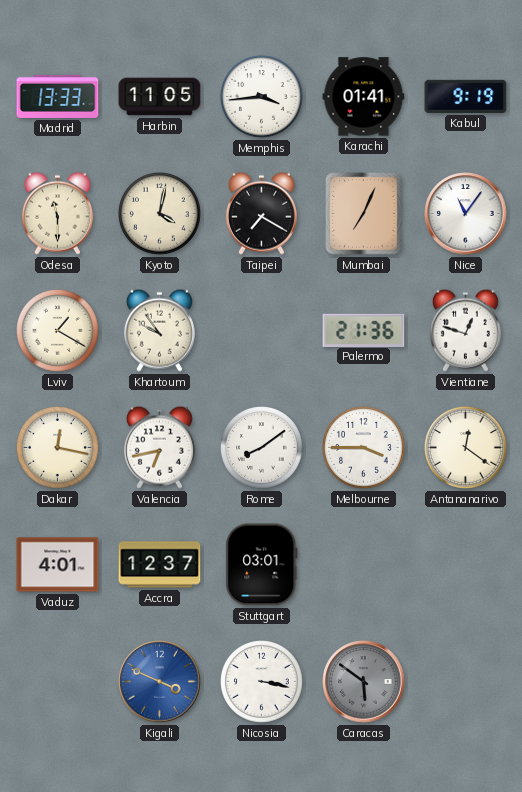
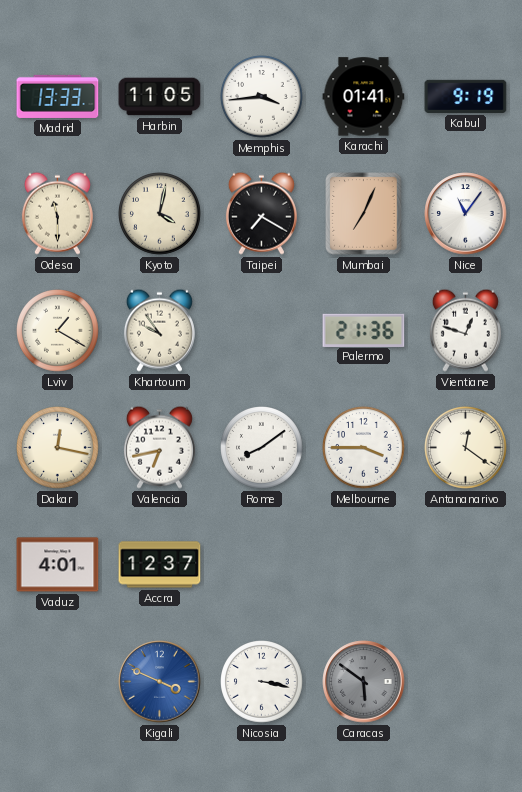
Stuttgart: 03:01 -> none (262, 565)
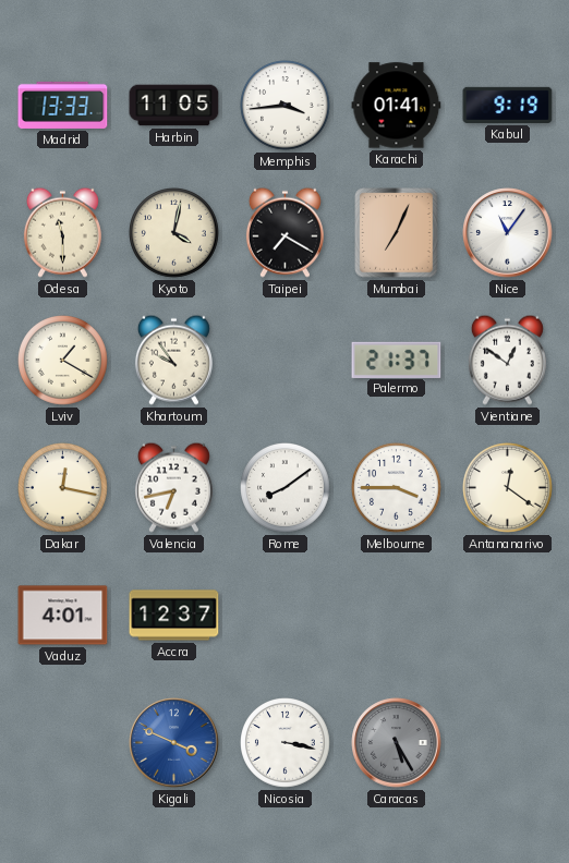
Palermo: 21:36 -> 21:37 (397, 360)
Vientiane: 12:48 -> 12:51 (507, 360)
Caracas: 5:51 -> 5:25 (397, 743)
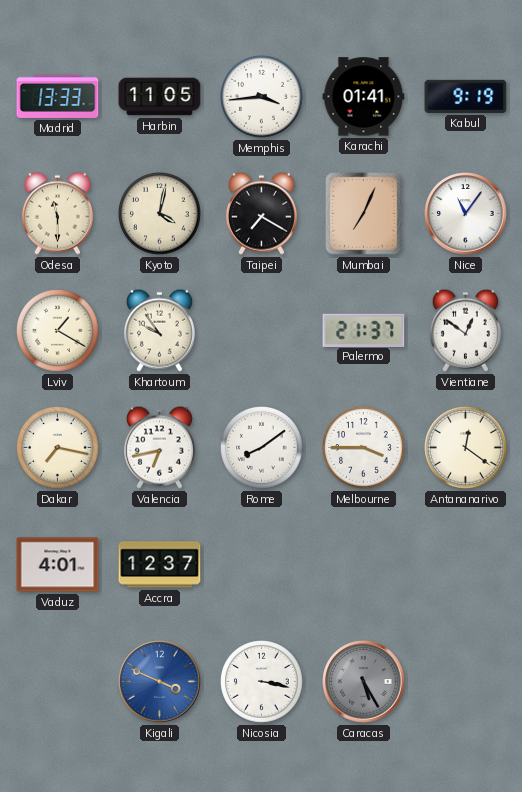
Dakar: 12:17 -> 7:17 (58, 448)
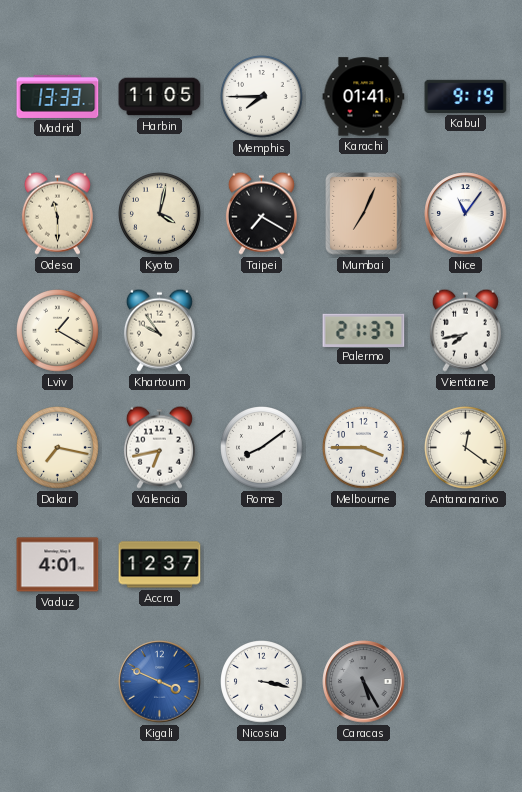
Memphis: 3:44 -> 7:45 (262, 97)
Vientiane: 12:51 -> 7:43 (465, 330)
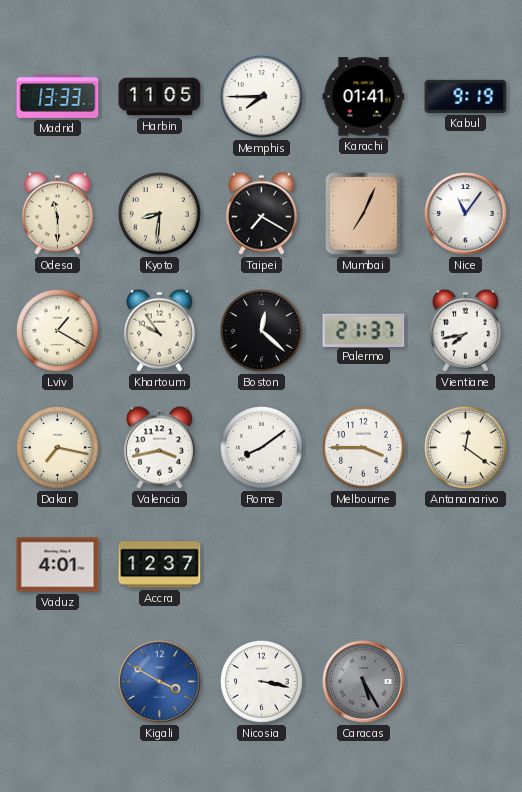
Kyoto: 4:02 -> 8:31 (160, 214)
Boston: none -> 12:22 (262, 331)
Valencia: 6:43 -> 3:43 (159, 447)
Kigali: 3:49 -> 3:50 (160, 682)
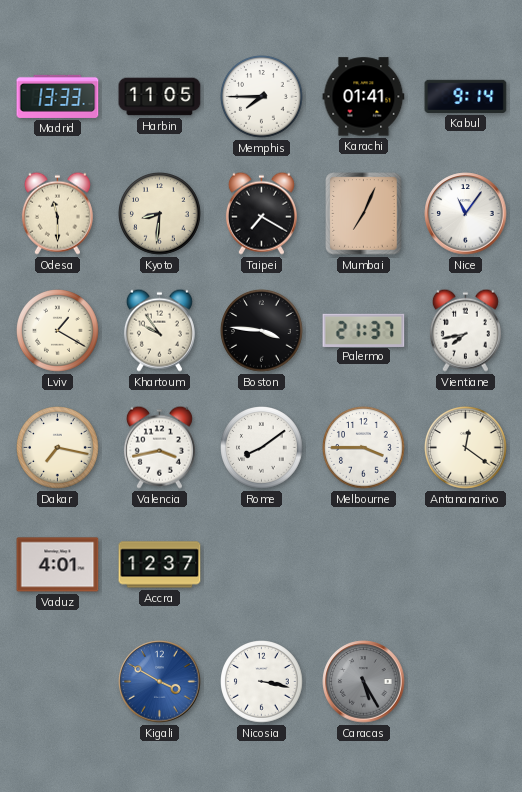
Kabul: 9:19 -> 9:14 (466, 96)
Boston: 12:22 -> 3:46 (262, 331)
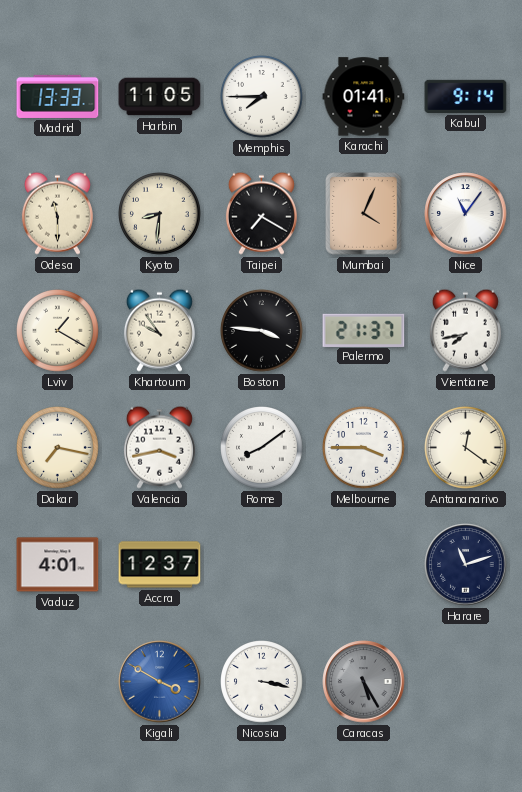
Mumbai: 7:04 -> 4:04 (364, 214)
Harare: none -> 11:12 (466, 565)
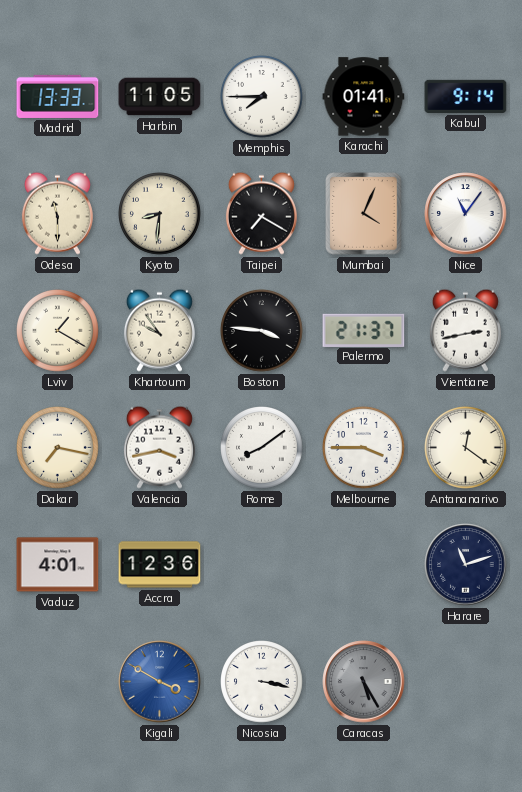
Vientiane: 7:43 -> 2:43 (465, 330)
Accra: 12:37 -> 12:36 (160, 565)
